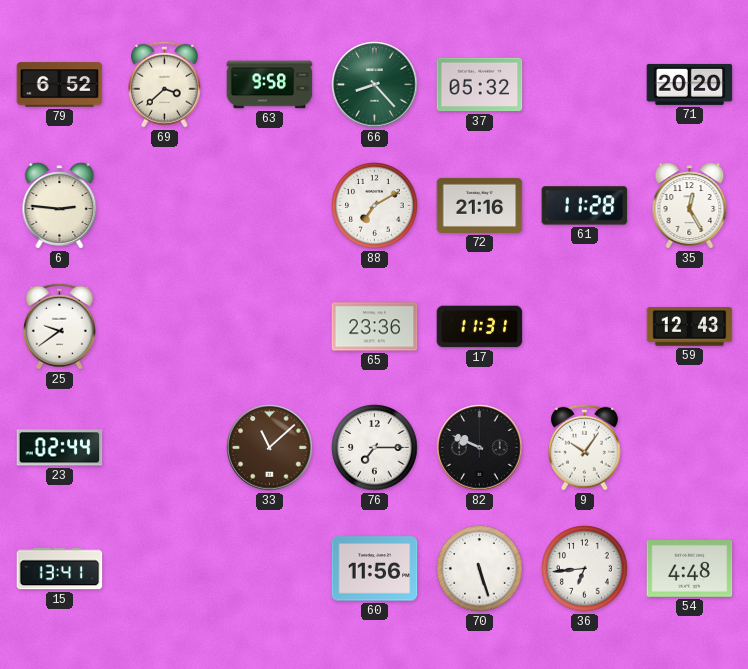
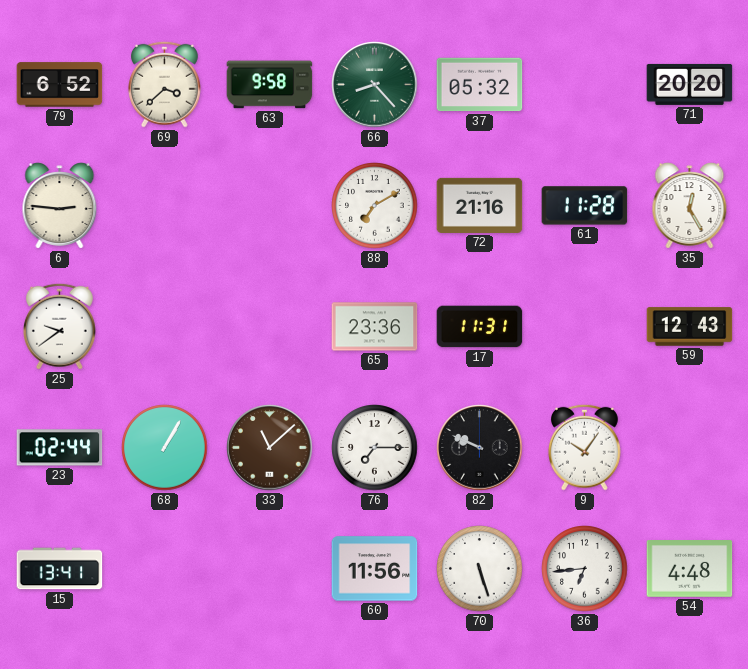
68: none -> 1:05 (165, 448)
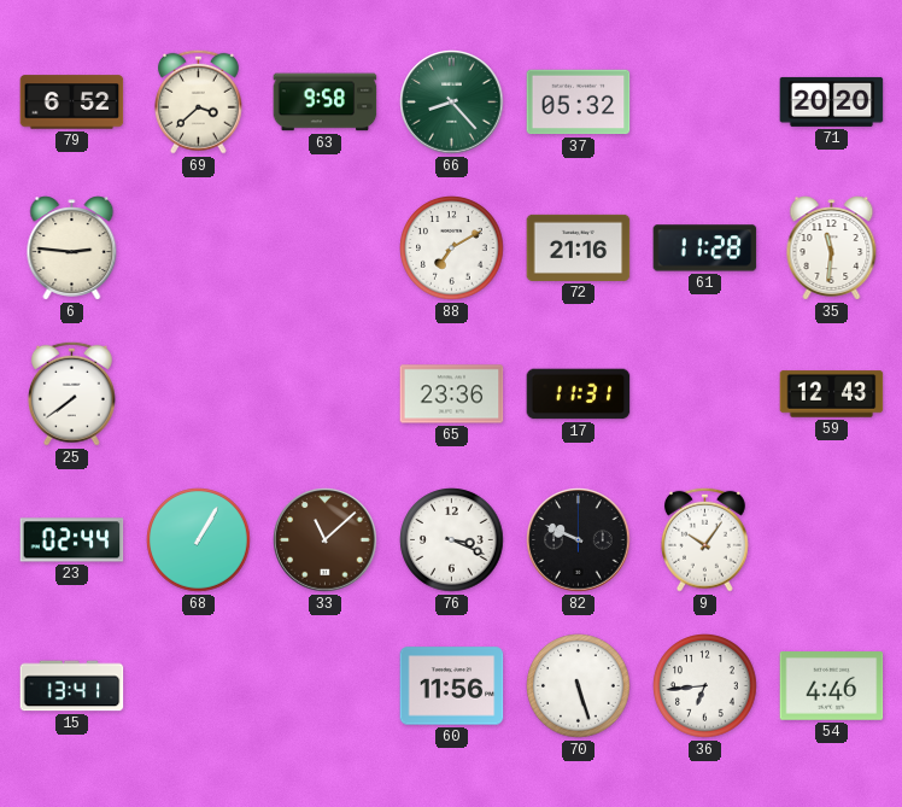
35: 12:25 -> 11:31 (832, 248)
25: 9:39 -> 7:39 (71, 393)
76: 7:15 -> 3:19 (452, 540)
54: 4:48 -> 4:46 (832, 686)
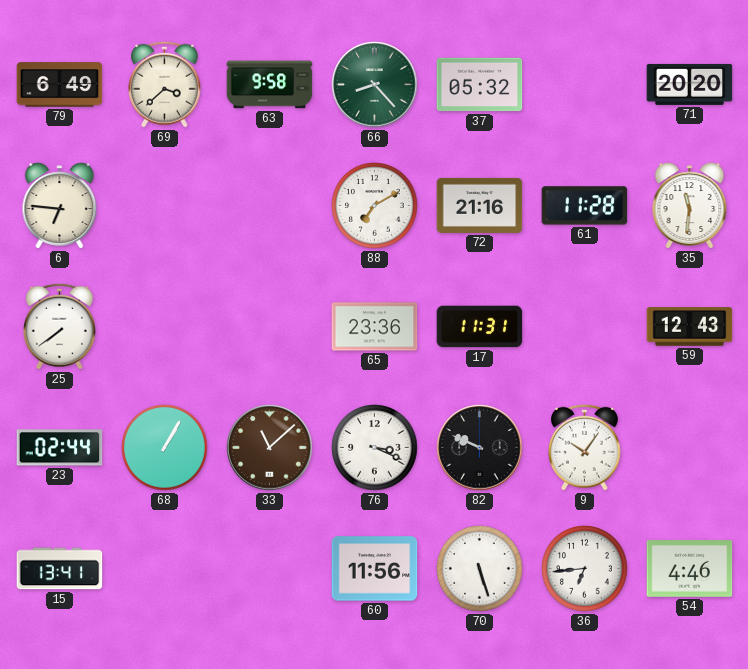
79: 6:52 -> 6:49 (60, 85)
6: 2:46 -> 6:46 (60, 206)
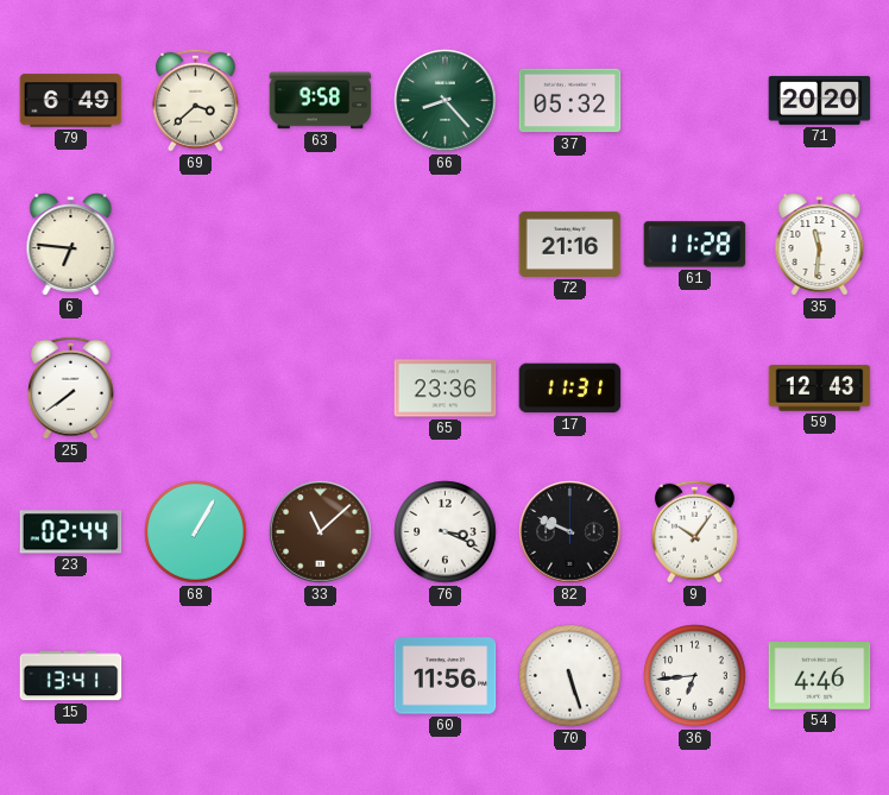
88: 7:10 -> none (375, 206)
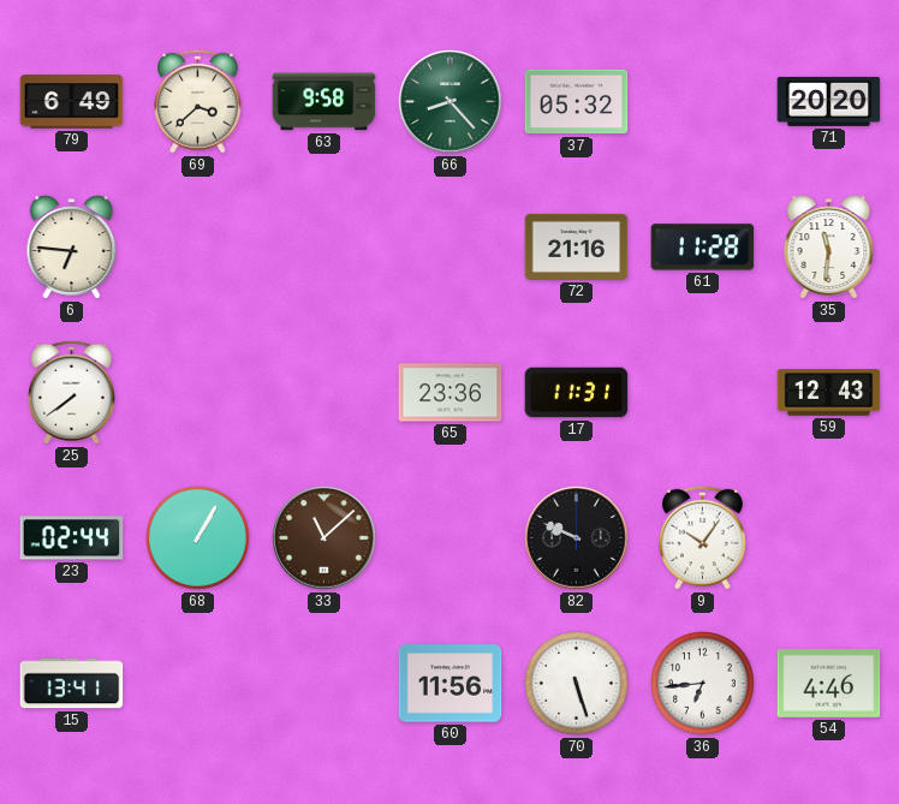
76: 3:19 -> none (446, 532)
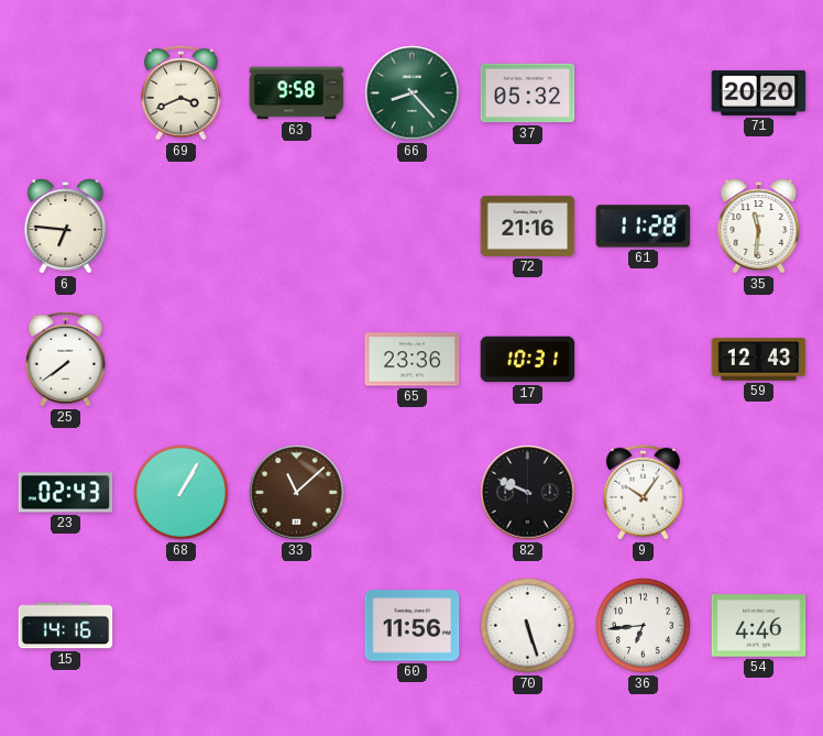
79: 6:49 -> none (72, 102)
69: 3:38 -> 3:41 (180, 92)
17: 11:31 -> 10:31 (528, 360)
23: 02:44 -> 02:43 (66, 493)
15: 13:41 -> 14:16 (66, 626)
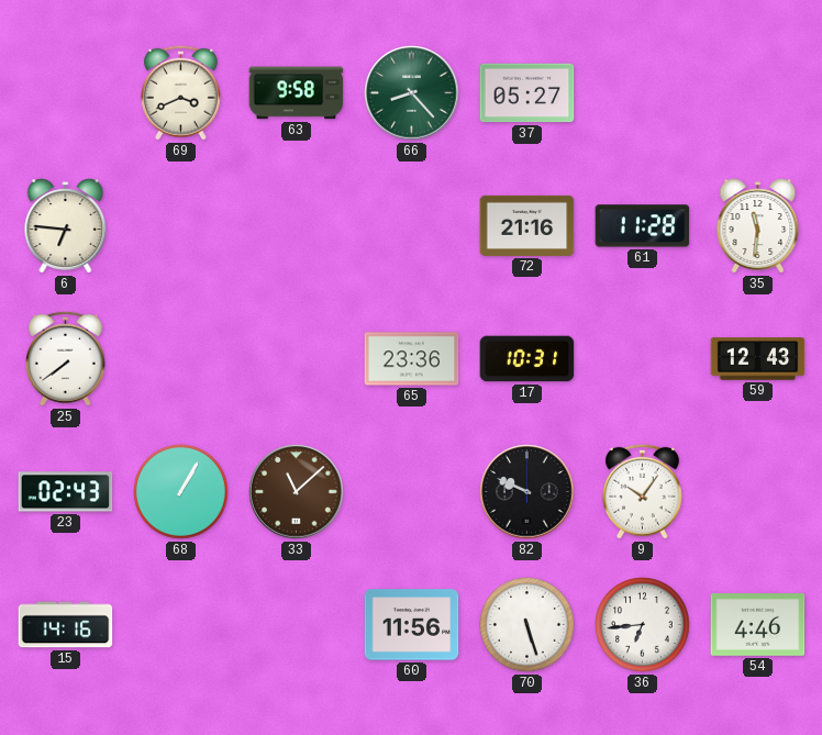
37: 05:32 -> 05:27 (527, 93)
71: 20:20 -> none (759, 92)
